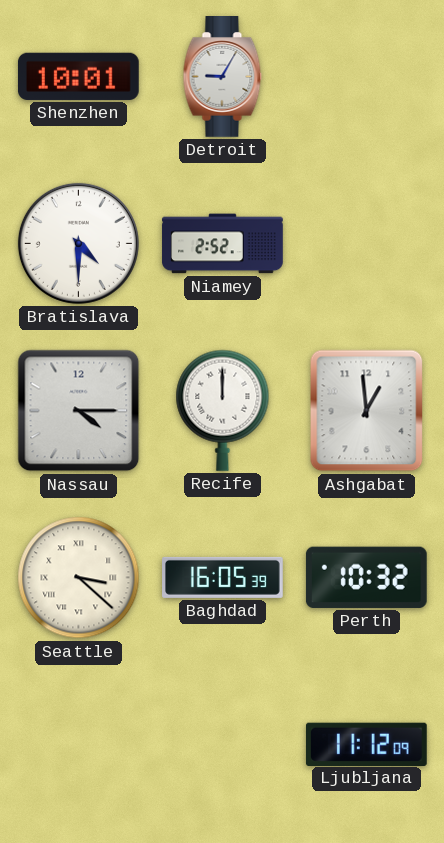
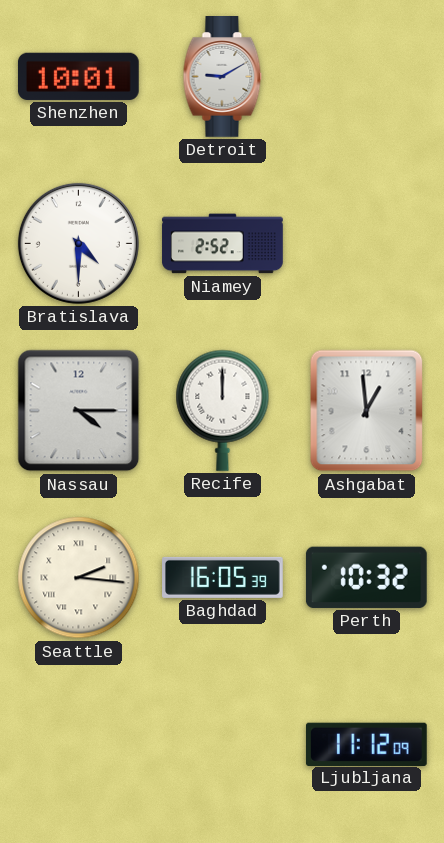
Detroit: 9:05 -> 9:10 (223, 77)
Seattle: 3:22 -> 2:16 (79, 578)
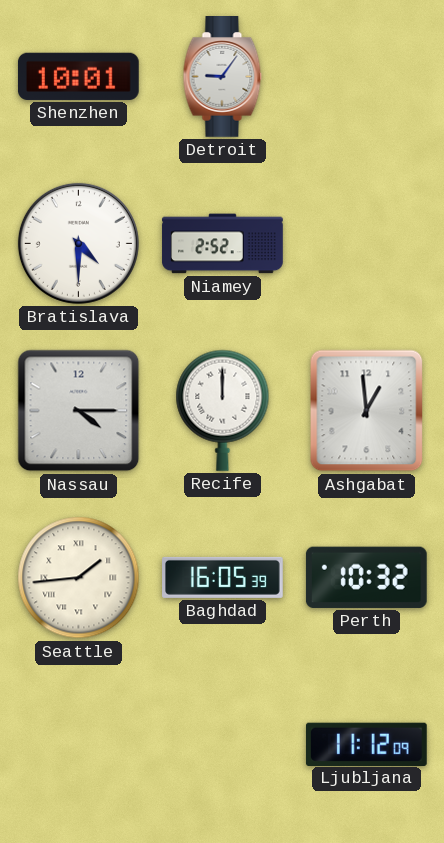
Detroit: 9:10 -> 9:06 (223, 77)
Seattle: 2:16 -> 1:44 (79, 578)
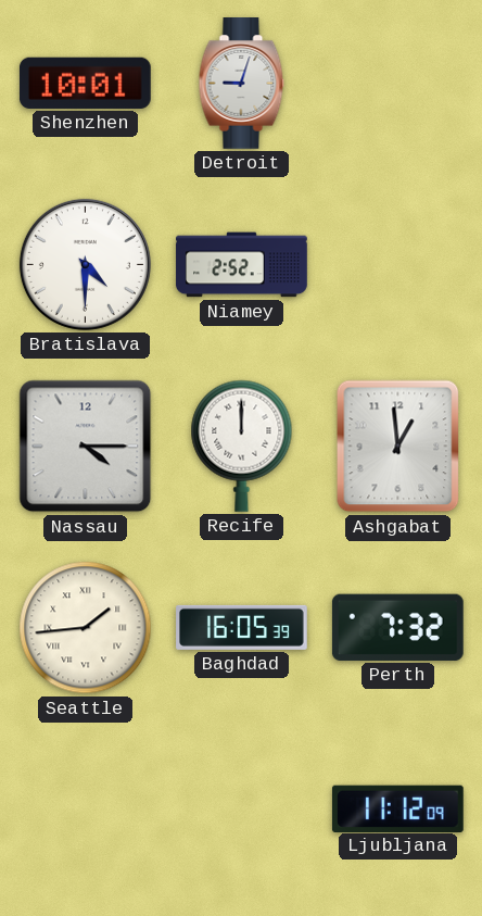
Detroit: 9:06 -> 9:03 (242, 84)
Perth: 10:32 -> 7:32 (397, 627)
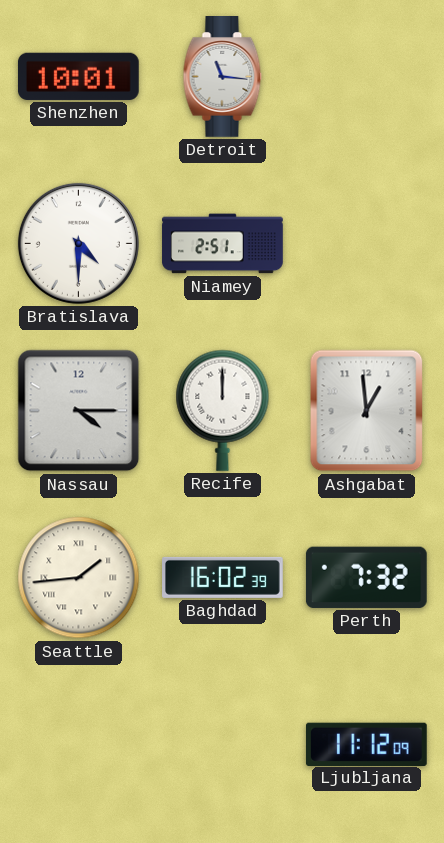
Detroit: 9:03 -> 11:16 (223, 77)
Niamey: 2:52 -> 2:51 (223, 244)
Baghdad: 16:05 -> 16:02 (223, 577)
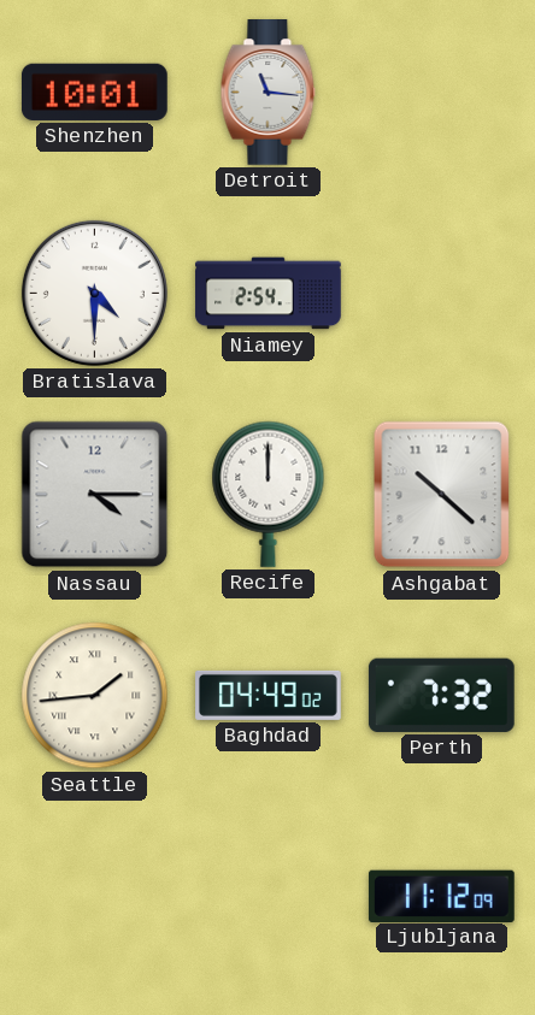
Niamey: 2:51 -> 2:54 (269, 294)
Ashgabat: 12:59 -> 10:22 (442, 495)
Baghdad: 16:02 -> 04:49 (269, 695)
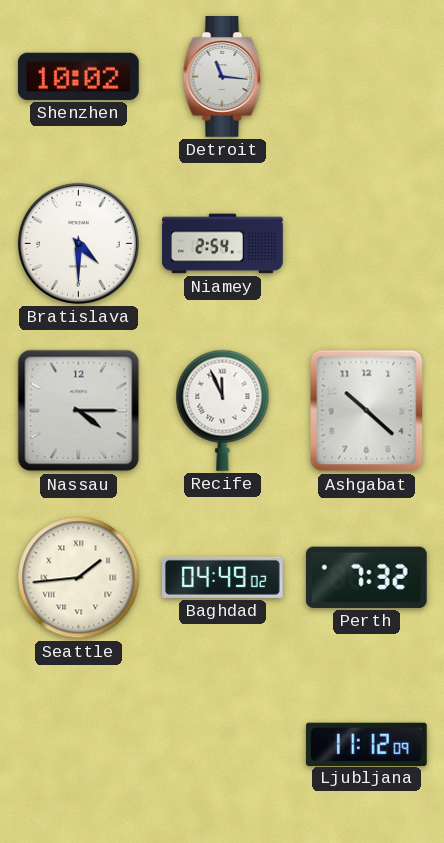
Shenzhen: 10:01 -> 10:02 (78, 76)
Recife: 12:00 -> 11:56 (223, 410)
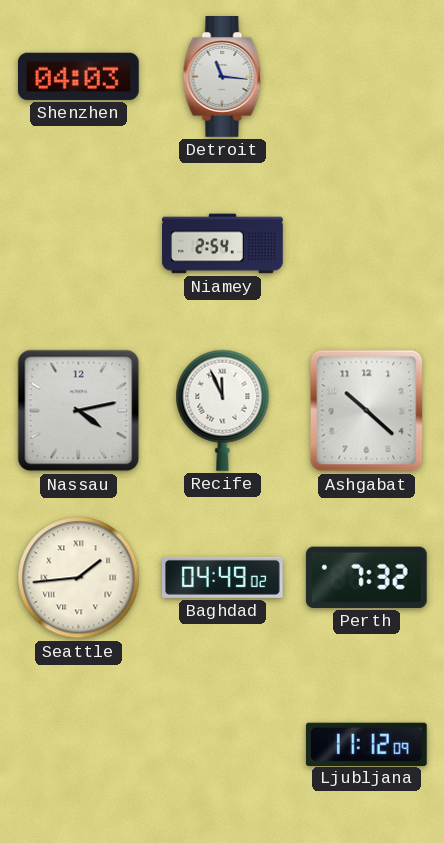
Shenzhen: 10:02 -> 04:03 (78, 76)
Bratislava: 4:30 -> none (78, 243)
Nassau: 4:15 -> 4:13 (79, 411)
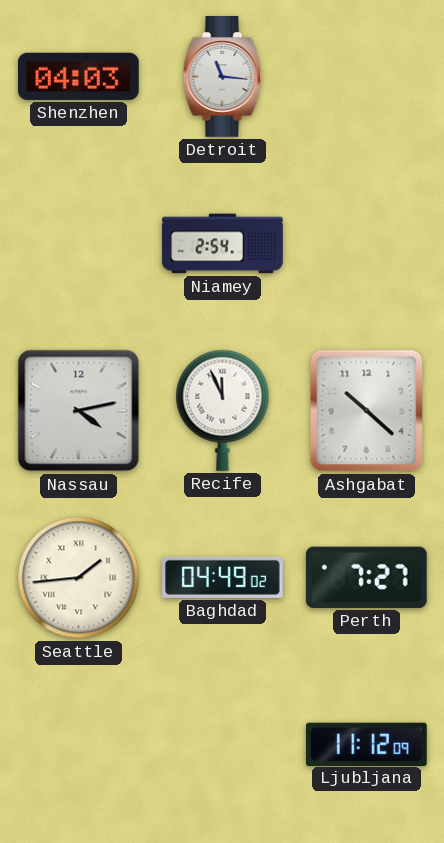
Perth: 7:32 -> 7:27 (366, 577)
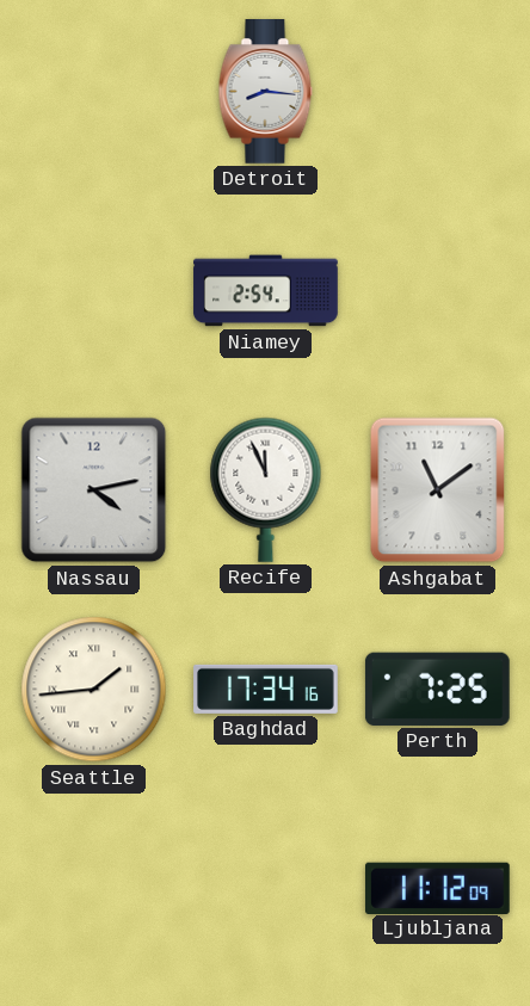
Shenzhen: 04:03 -> none (78, 76)
Detroit: 11:16 -> 8:16 (266, 92)
Ashgabat: 10:22 -> 11:09 (438, 490)
Baghdad: 04:49 -> 17:34 (266, 689)
Perth: 7:27 -> 7:25 (437, 689)
